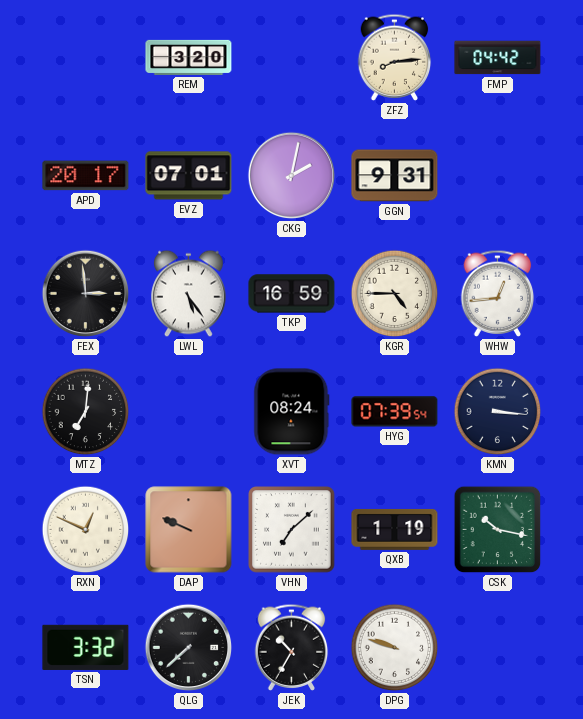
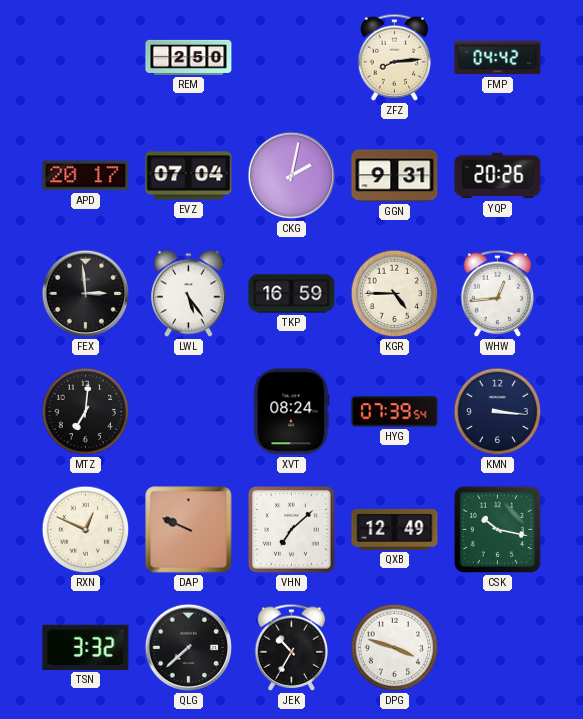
REM: 3:20 -> 2:50 (189, 57)
EVZ: 07:01 -> 07:04 (189, 176)
YQP: none -> 20:26 (498, 176)
QXB: 1:19 -> 12:49 (395, 529)
DPG: 9:48 -> 3:48 (395, 648)
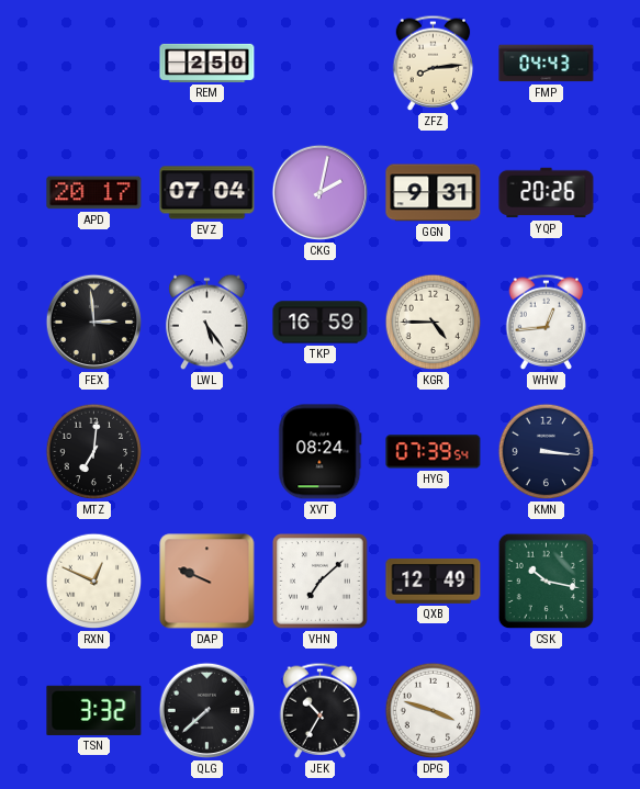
FMP: 04:42 -> 04:43 (547, 64)
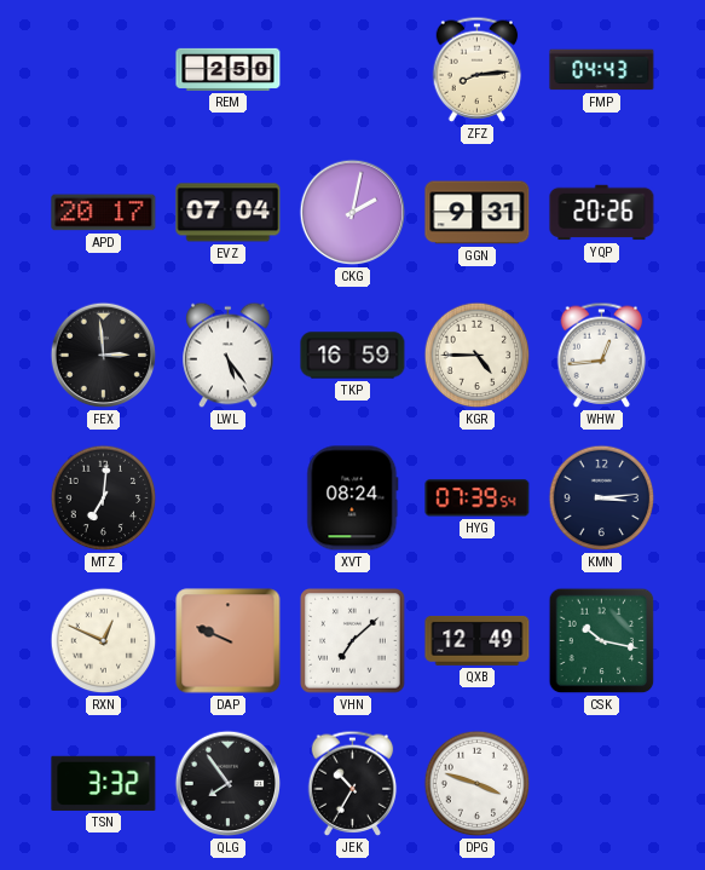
KMN: 3:16 -> 3:14 (602, 499)
QLG: 7:38 -> 7:54 (229, 784)
